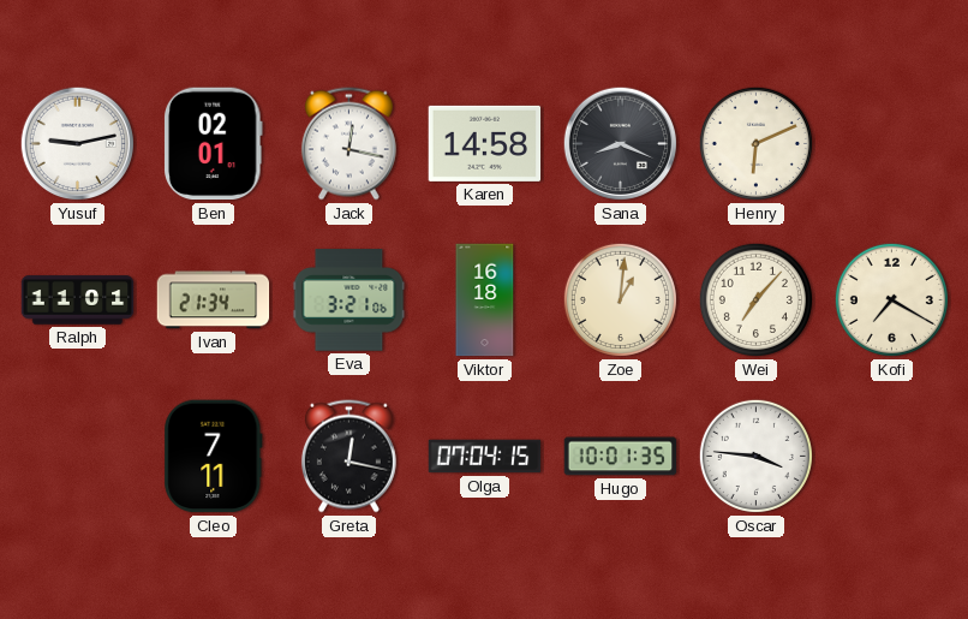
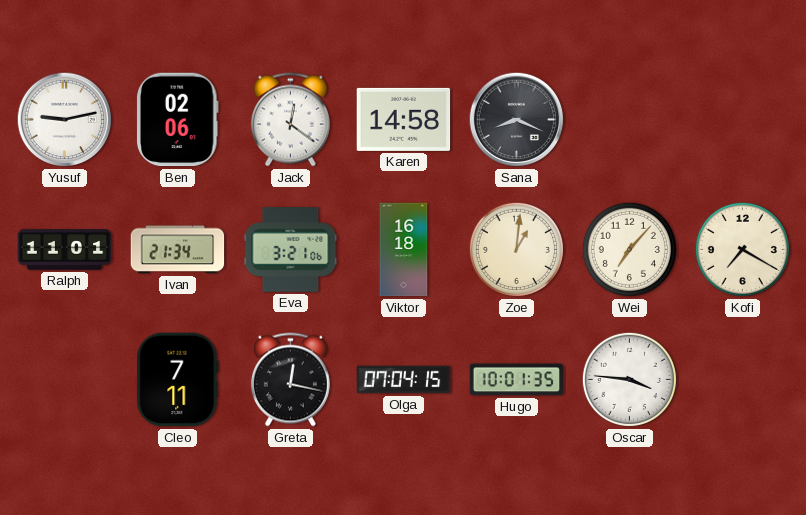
Ben: 02:01 -> 02:06 (178, 120)
Jack: 12:17 -> 12:21 (290, 120)
Henry: 6:11 -> none (755, 143)
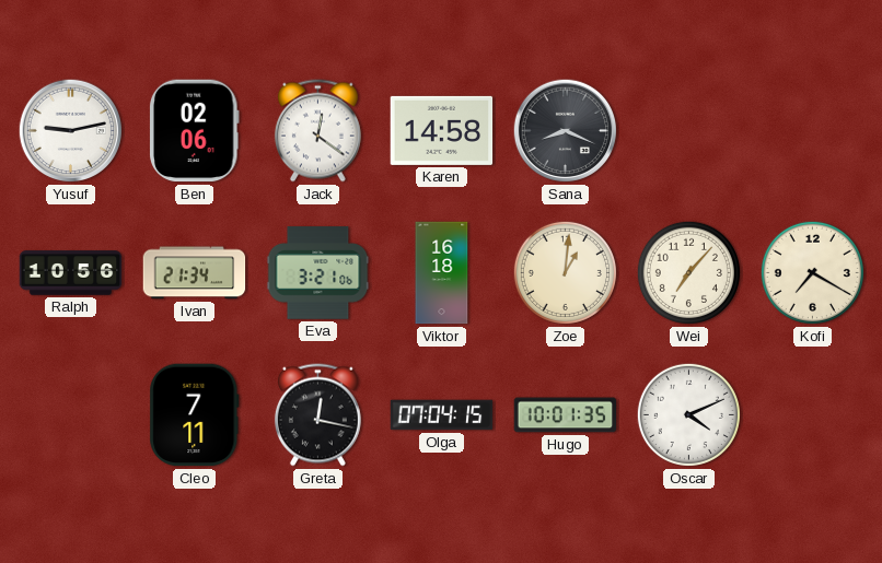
Ralph: 11:01 -> 10:56 (71, 273)
Oscar: 3:46 -> 4:11 (688, 414)
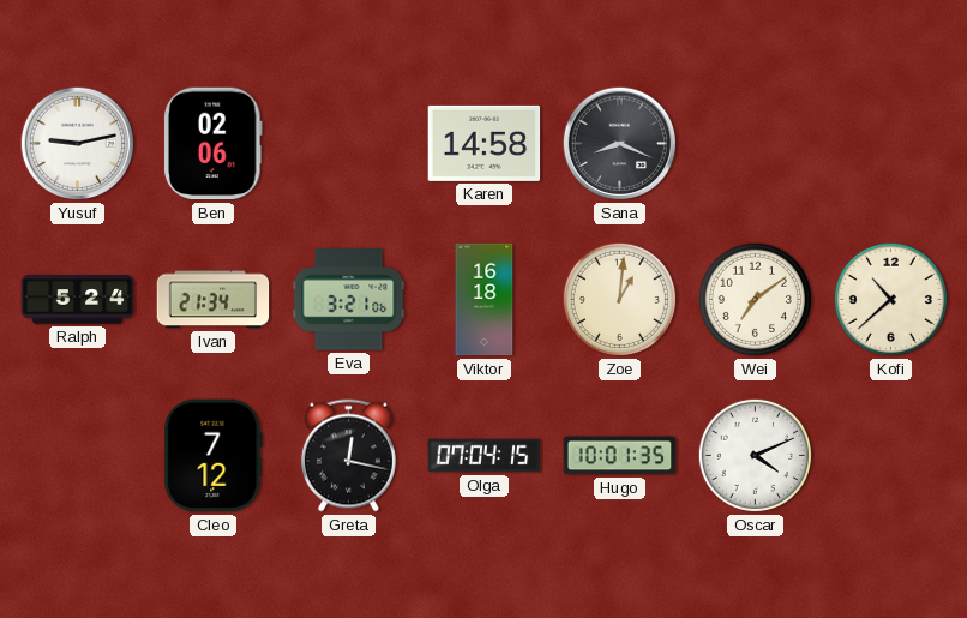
Jack: 12:21 -> none (317, 131)
Ralph: 10:56 -> 5:24 (78, 300)
Wei: 7:07 -> 7:09 (755, 299)
Kofi: 7:20 -> 10:38 (890, 299)
Cleo: 7:11 -> 7:12 (214, 456)
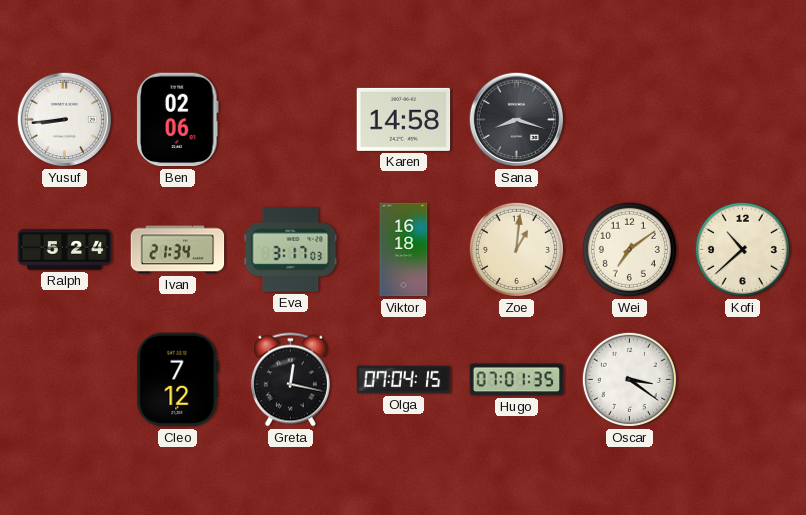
Yusuf: 9:13 -> 8:44 (65, 120)
Sana: 8:19 -> 8:18 (517, 120)
Eva: 3:21 -> 3:17 (291, 250)
Hugo: 10:01 -> 07:01 (517, 380)
Oscar: 4:11 -> 3:21 (629, 379)
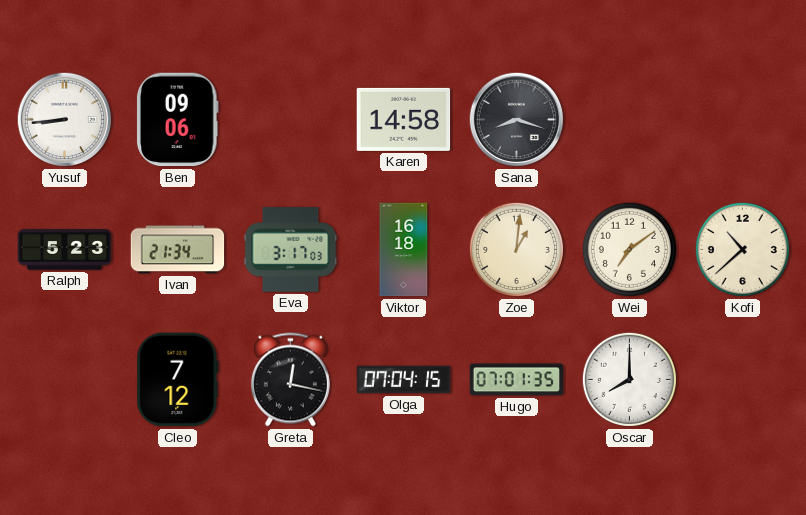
Ben: 02:06 -> 09:06 (178, 120)
Ralph: 5:24 -> 5:23 (65, 250)
Oscar: 3:21 -> 8:00 (629, 379)
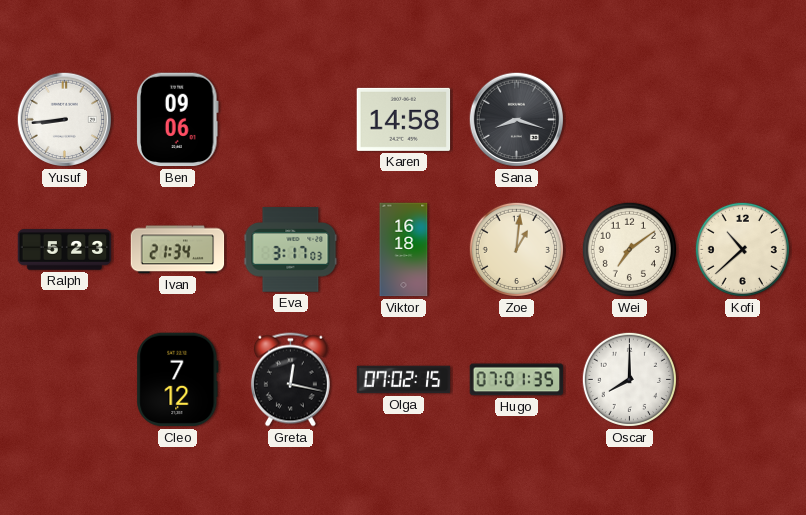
Olga: 07:04 -> 07:02 (404, 380)
